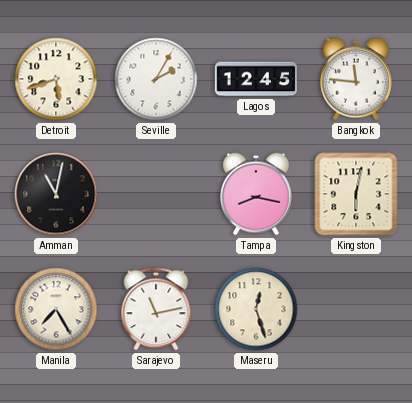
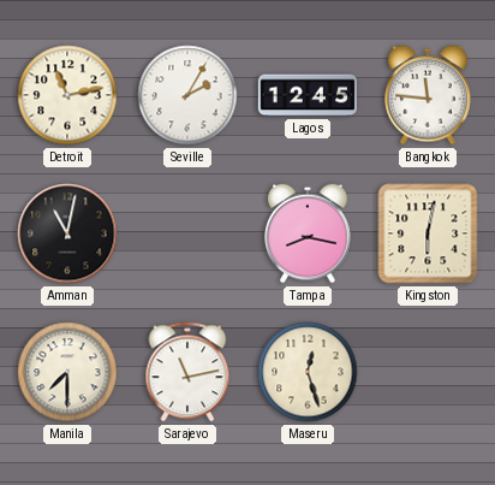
Detroit: 5:42 -> 11:13 (67, 95)
Manila: 7:25 -> 7:30 (67, 372)
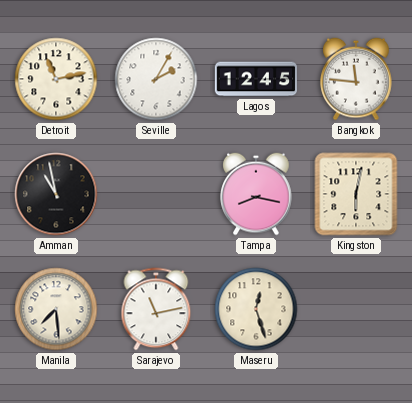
Amman: 11:02 -> 10:58 (56, 194)
Manila: 7:30 -> 7:29 (56, 309)
